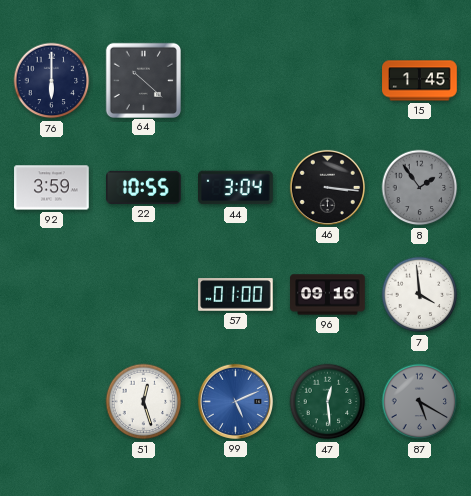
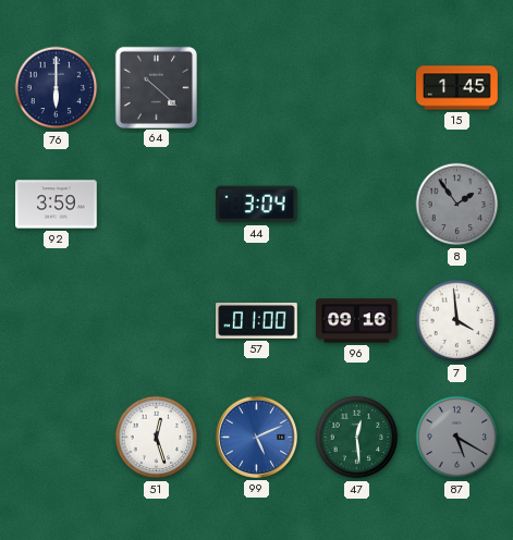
22: 10:55 -> none (144, 187)
46: 3:16 -> none (327, 187)
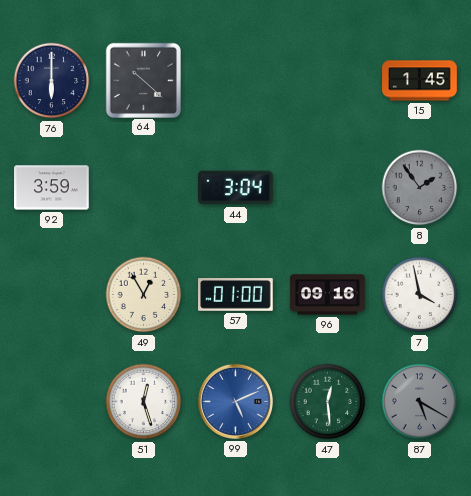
49: none -> 12:55 (144, 295)
7: 3:59 -> 3:58 (420, 295)
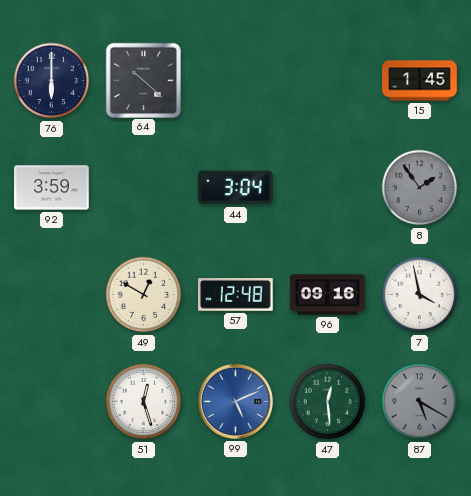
49: 12:55 -> 12:50 (144, 295)
57: 01:00 -> 12:48 (236, 295)
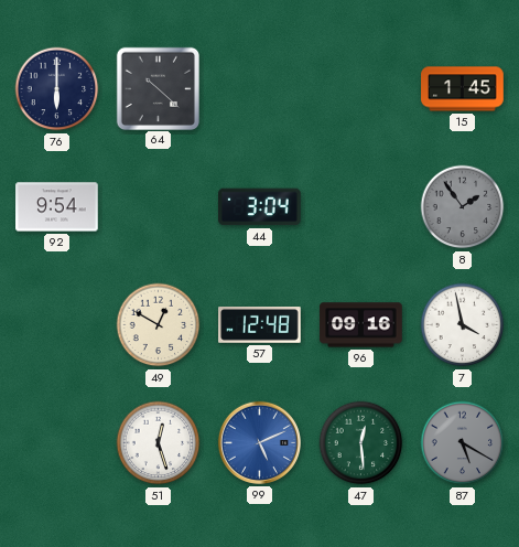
92: 3:59 -> 9:54 (57, 207)
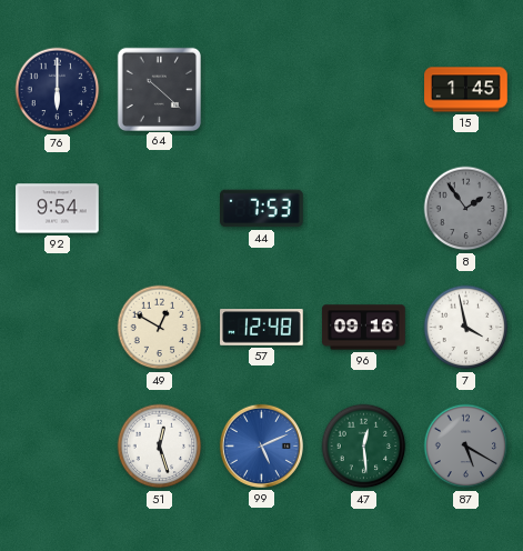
44: 3:04 -> 7:53 (262, 209)
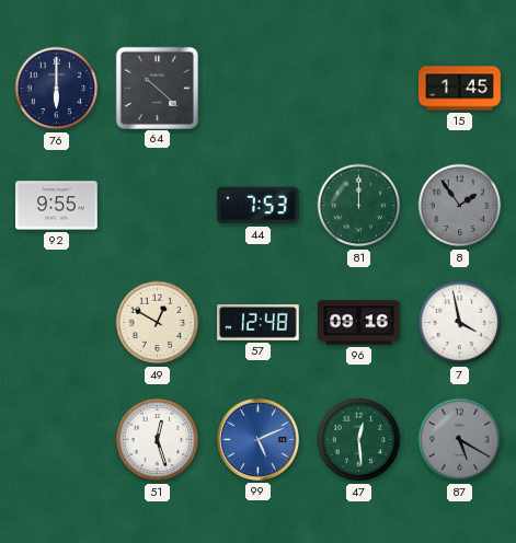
92: 9:54 -> 9:55 (57, 206)
81: none -> 12:00 (359, 206)
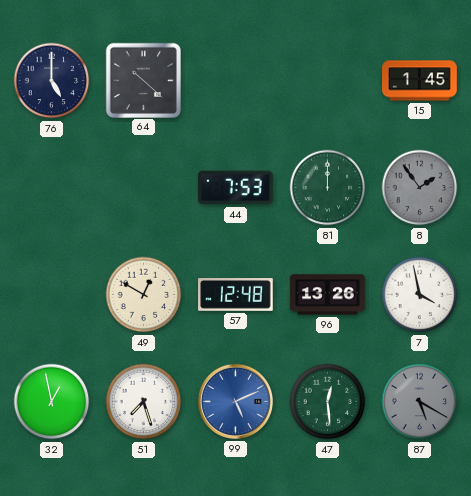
76: 6:00 -> 5:00 (52, 81)
92: 9:55 -> none (57, 206)
96: 09:16 -> 13:26 (328, 295)
32: none -> 12:58 (52, 402)
51: 12:27 -> 7:27 (144, 402)
